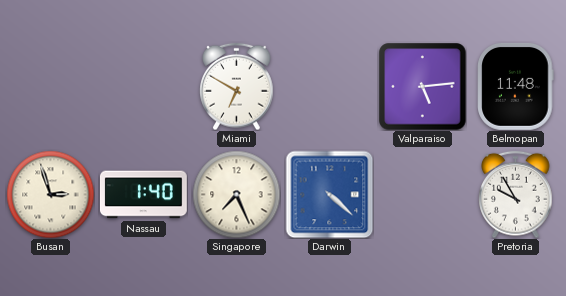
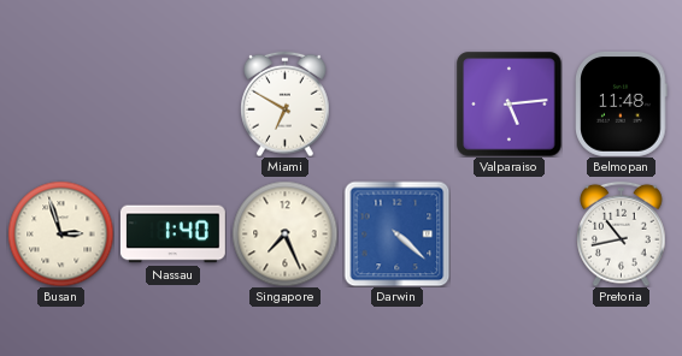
Pretoria: 9:55 -> 10:43 (622, 233)
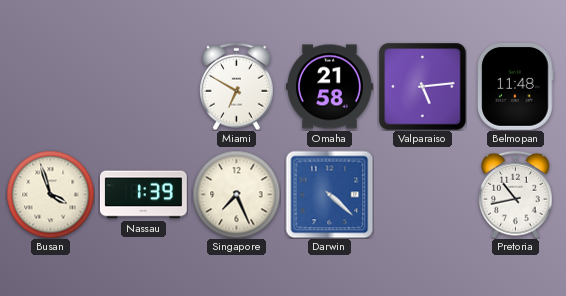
Omaha: none -> 21:58 (330, 87)
Busan: 2:57 -> 3:57 (50, 194)
Nassau: 1:40 -> 1:39 (143, 195)
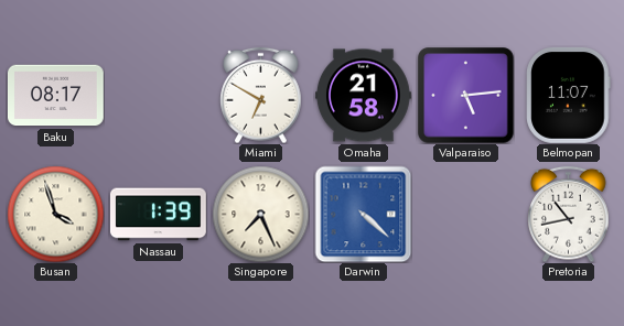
Baku: none -> 08:17 (56, 96)
Belmopan: 11:48 -> 11:07 (569, 95)
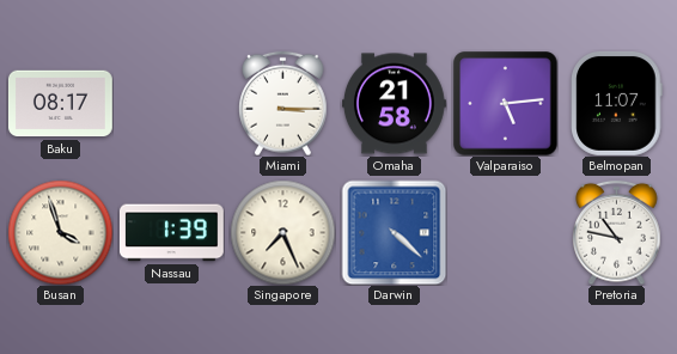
Miami: 6:50 -> 3:15 (283, 103)
Pretoria: 10:43 -> 10:47 (617, 232)
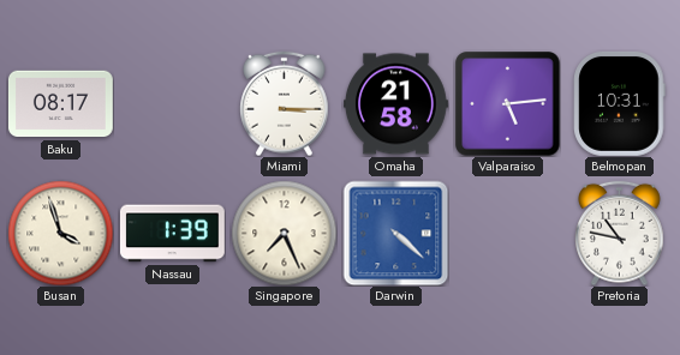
Belmopan: 11:07 -> 10:31 (620, 103)
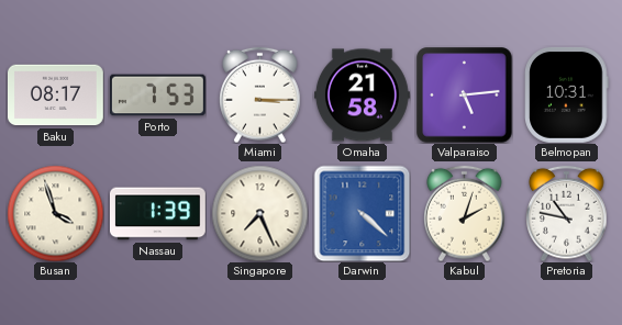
Porto: none -> 7:53 (157, 96)
Kabul: none -> 2:03 (465, 213)
